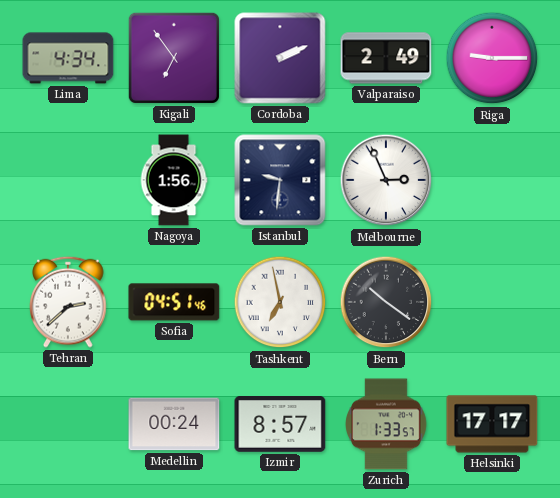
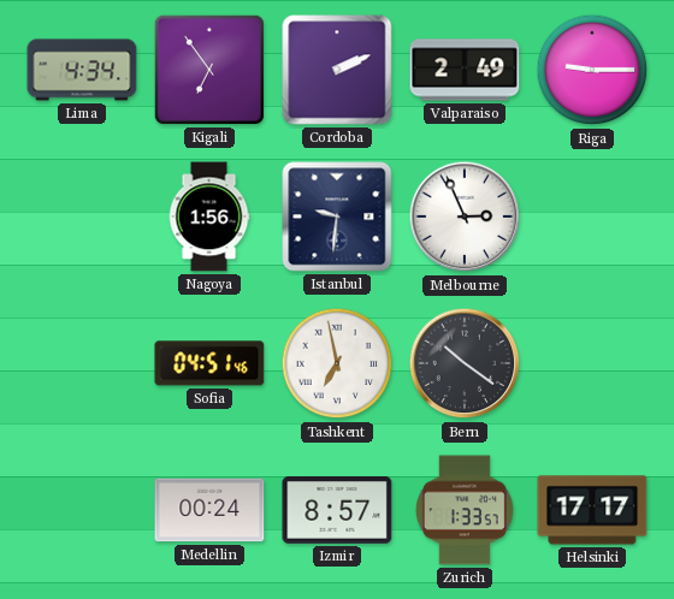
Tehran: 2:38 -> none (68, 302)
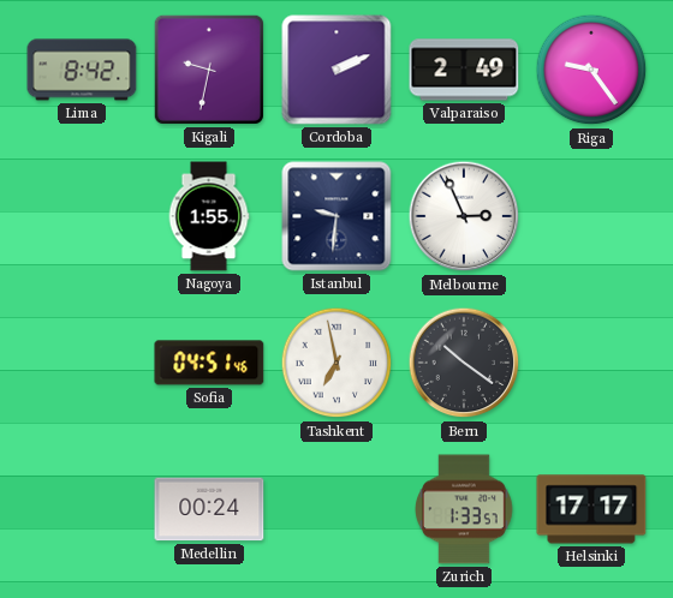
Lima: 4:34 -> 8:42 (82, 70)
Kigali: 6:54 -> 9:32 (209, 70)
Riga: 9:15 -> 9:24 (591, 70)
Nagoya: 1:56 -> 1:55 (209, 216)
Izmir: 8:57 -> none (337, 511)
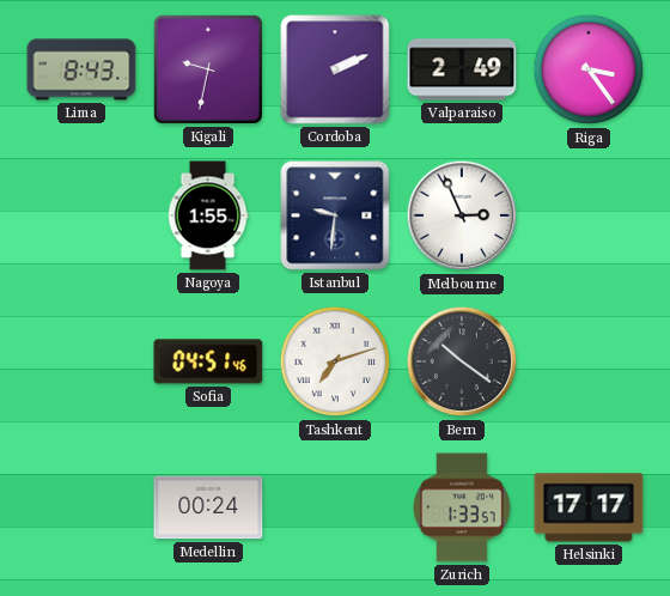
Lima: 8:42 -> 8:43 (81, 69)
Riga: 9:24 -> 3:24 (589, 69)
Tashkent: 6:58 -> 7:12 (335, 361)
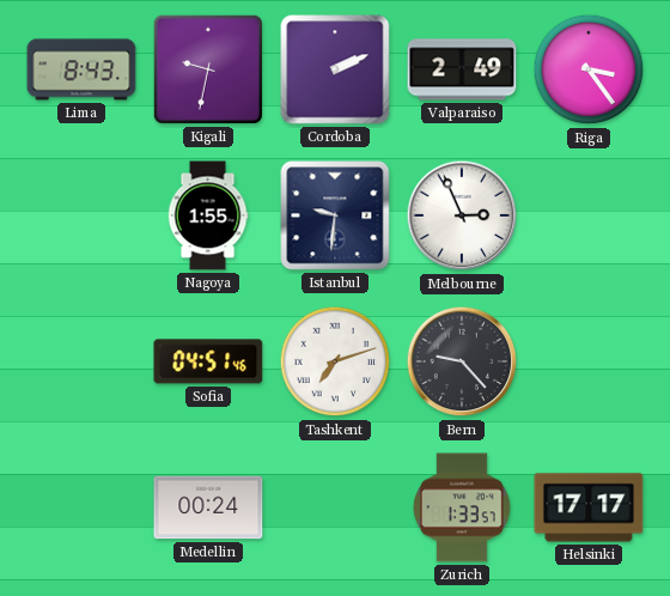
Bern: 10:21 -> 9:23 (462, 361)
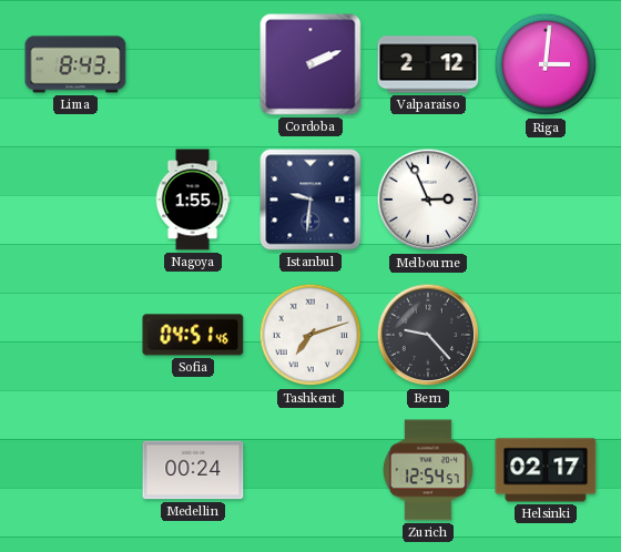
Kigali: 9:32 -> none (208, 69)
Valparaiso: 2:49 -> 2:12 (428, 64)
Riga: 3:24 -> 3:01 (546, 64)
Zurich: 1:33 -> 12:54 (429, 470)
Helsinki: 17:17 -> 02:17 (546, 470)
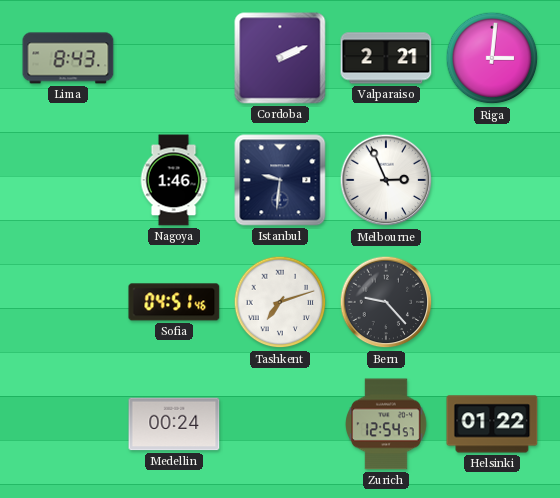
Valparaiso: 2:12 -> 2:21 (386, 58)
Nagoya: 1:55 -> 1:46 (174, 180)
Helsinki: 02:17 -> 01:22 (492, 424)
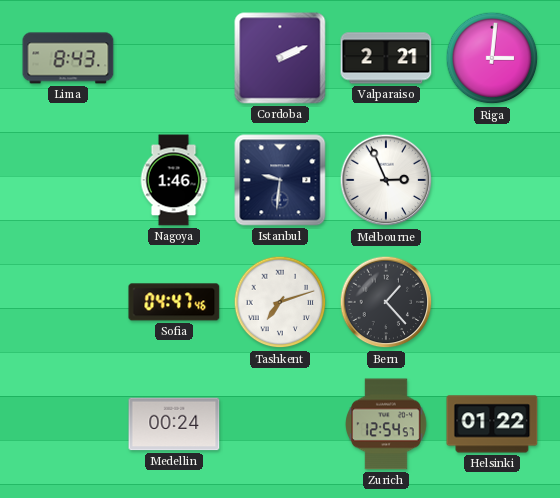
Sofia: 04:51 -> 04:47 (174, 302)
Bern: 9:23 -> 1:23 (386, 302)
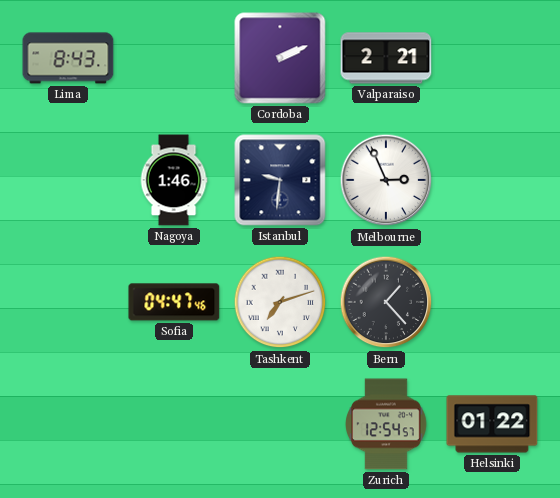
Riga: 3:01 -> none (492, 58)
Medellin: 00:24 -> none (174, 424)
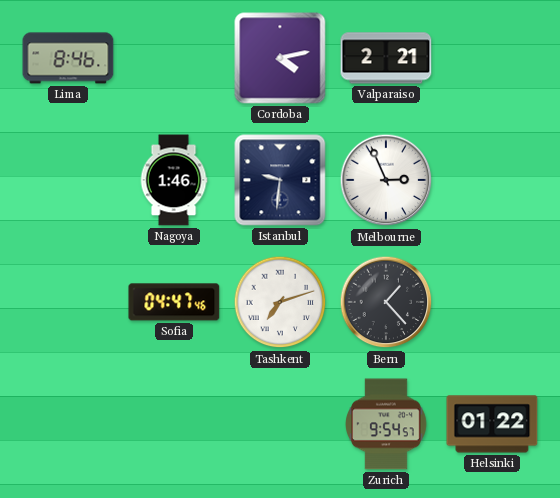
Lima: 8:43 -> 8:46 (68, 58)
Cordoba: 2:11 -> 4:13 (280, 58)
Zurich: 12:54 -> 9:54 (387, 424)
